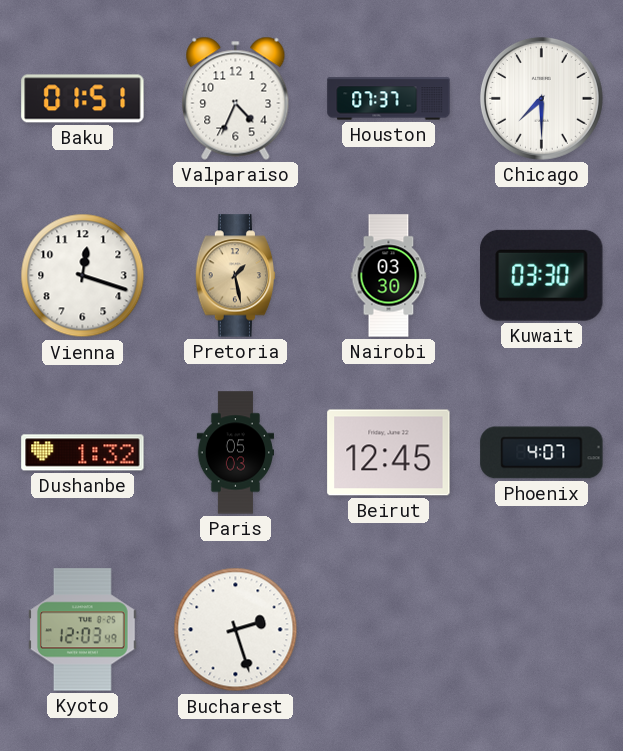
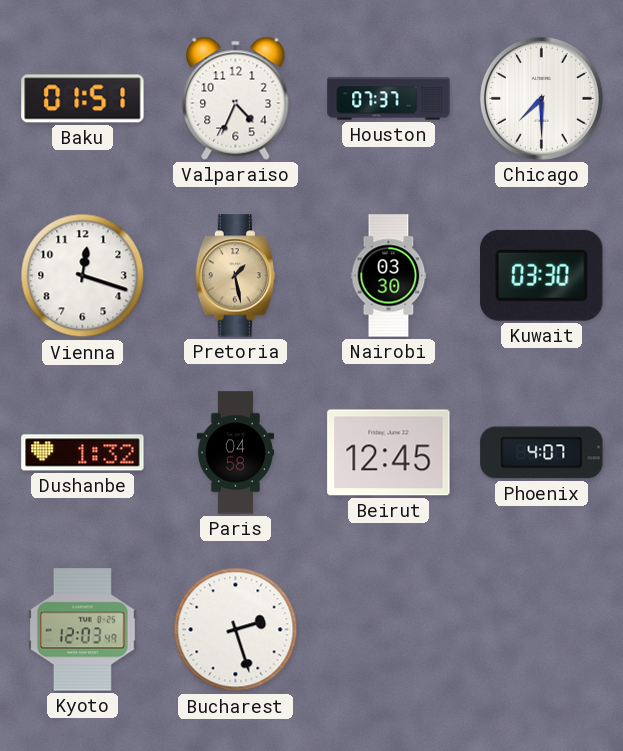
Paris: 05:03 -> 04:58 (235, 453)
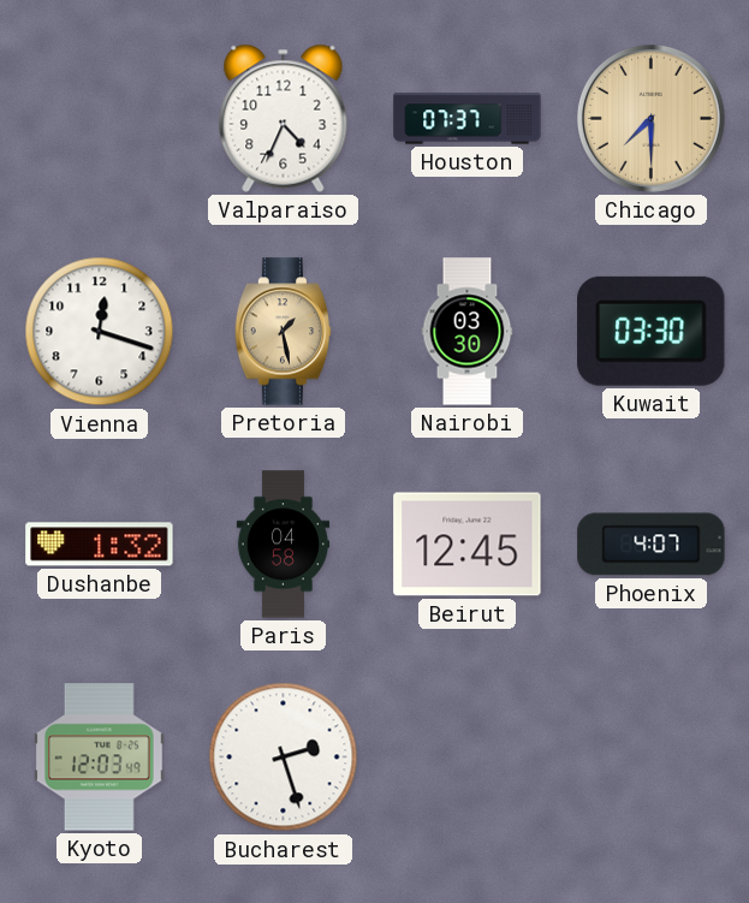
Baku: 01:51 -> none (83, 99)
Chicago dial: white -> champagne (650, 118)
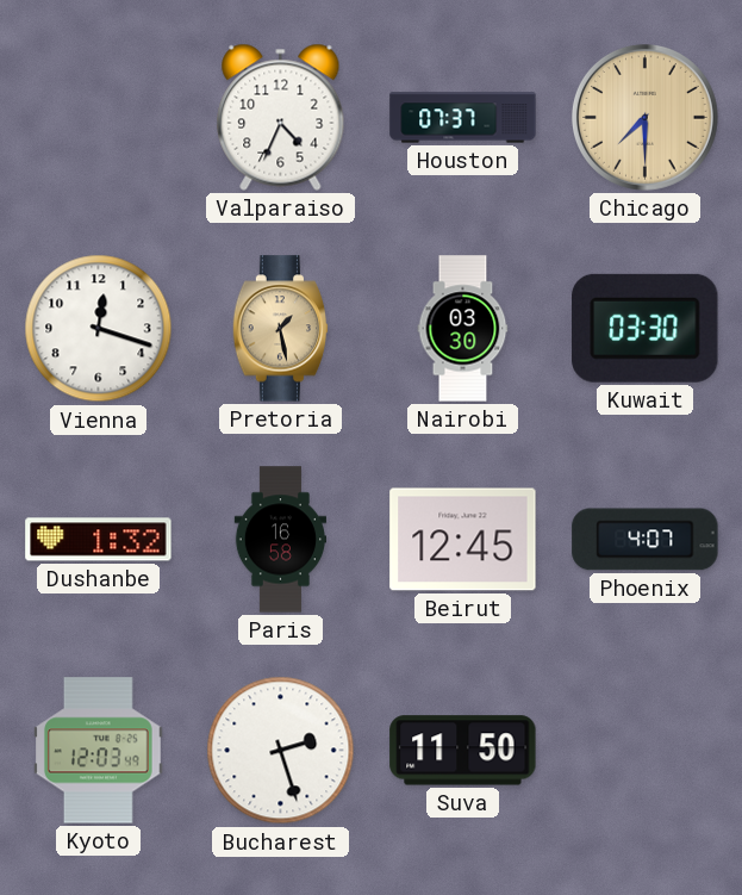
Paris: 04:58 -> 16:58 (280, 540)
Suva: none -> 11:50 (463, 751)
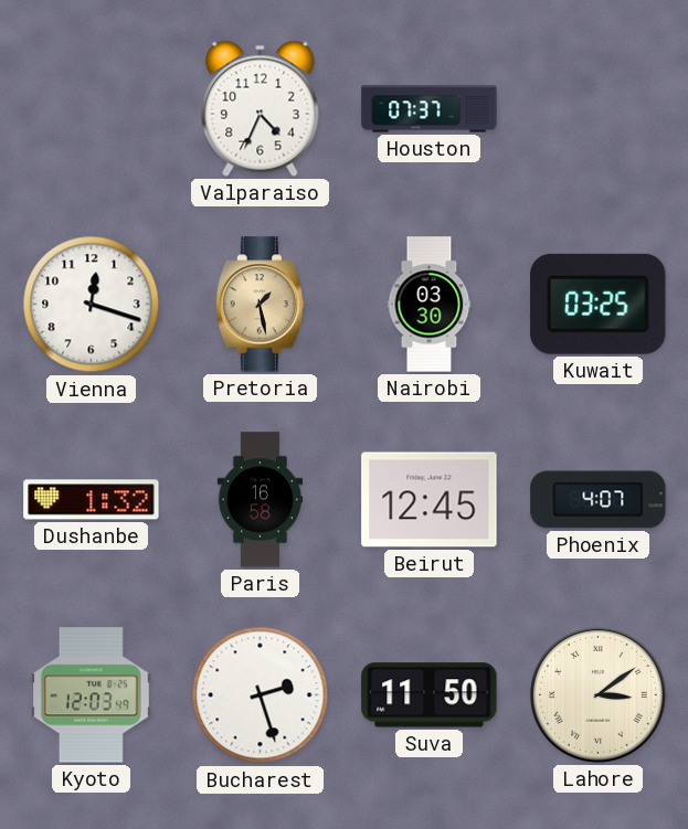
Chicago: 7:30 -> none (644, 117)
Kuwait: 03:30 -> 03:25 (599, 304)
Lahore: none -> 3:09 (597, 694)
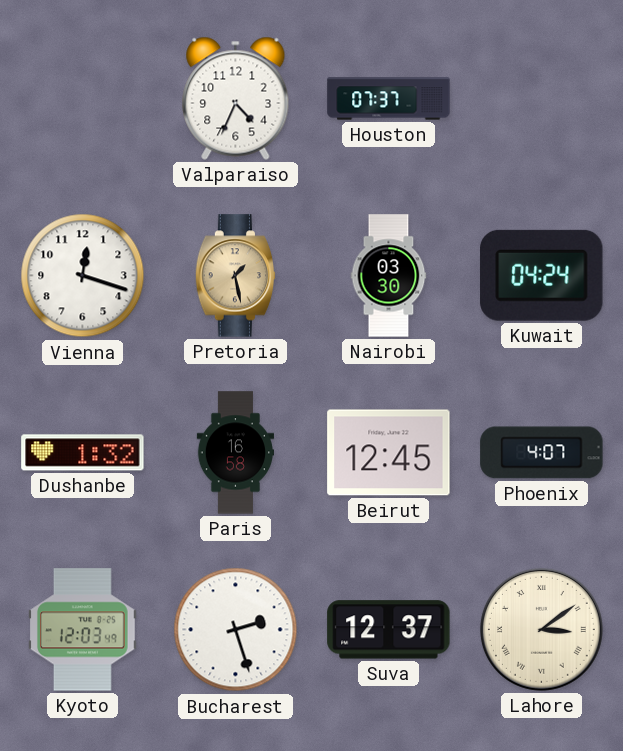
Kuwait: 03:25 -> 04:24 (542, 275)
Suva: 11:50 -> 12:37 (389, 630)
